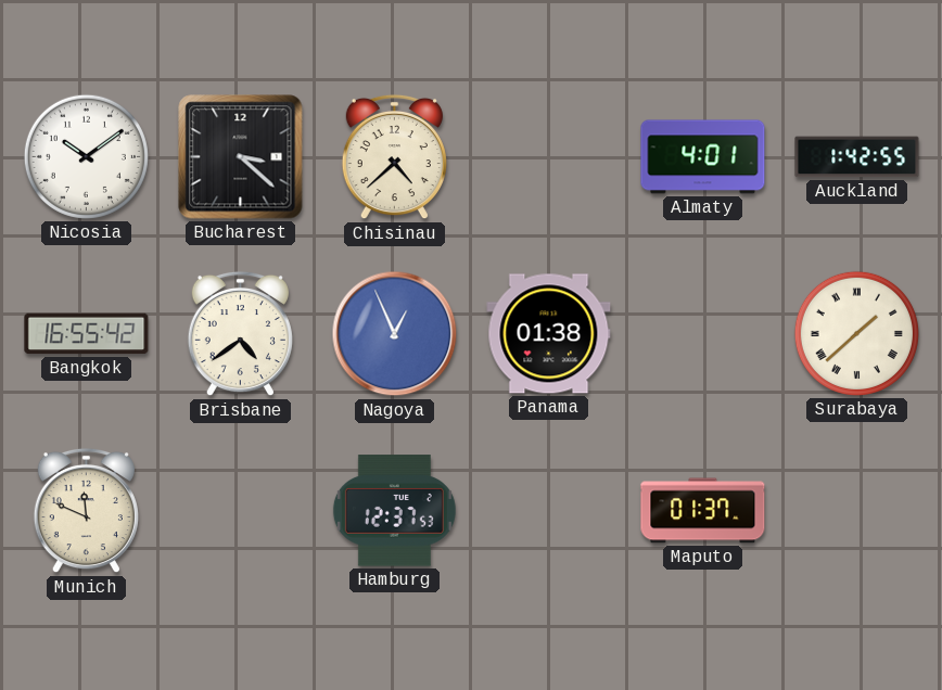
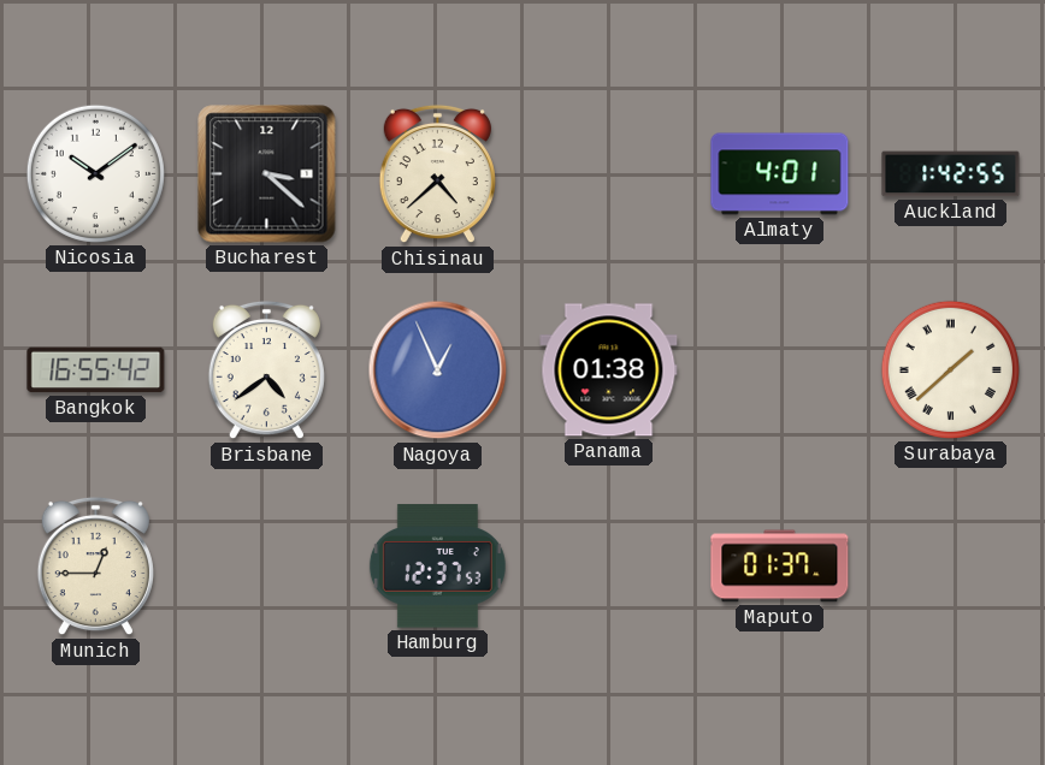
Munich: 11:49 -> 12:45 (95, 567)
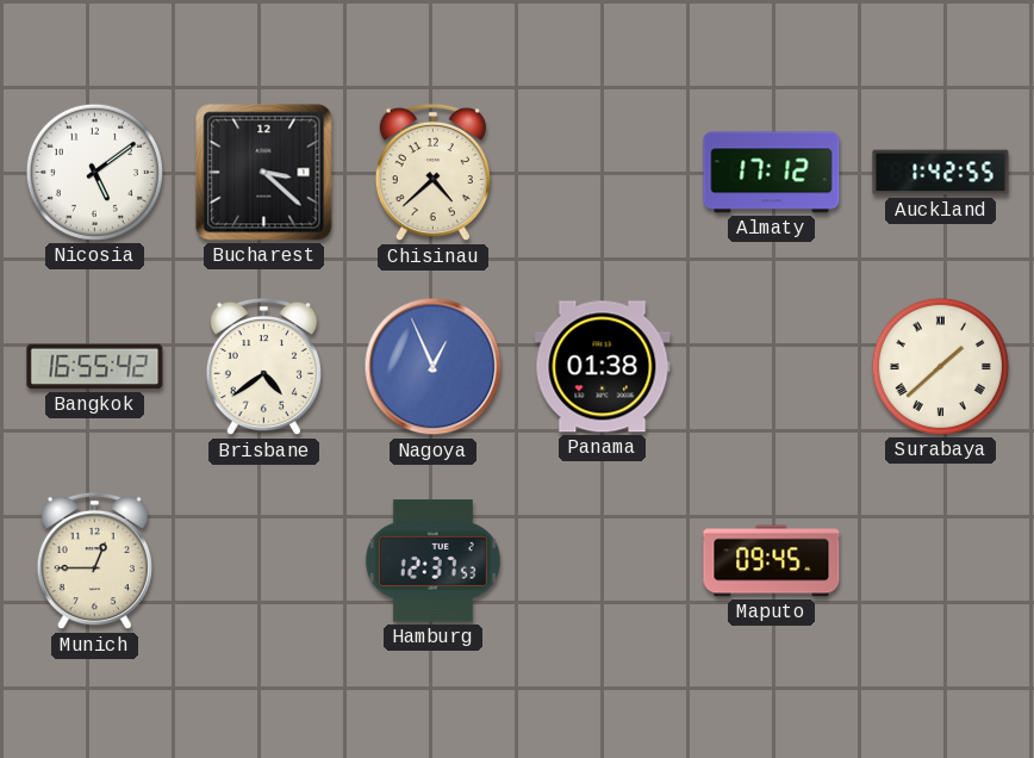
Nicosia: 10:09 -> 5:09 (94, 172)
Almaty: 4:01 -> 17:12 (772, 173)
Maputo: 01:37 -> 09:45 (772, 561)
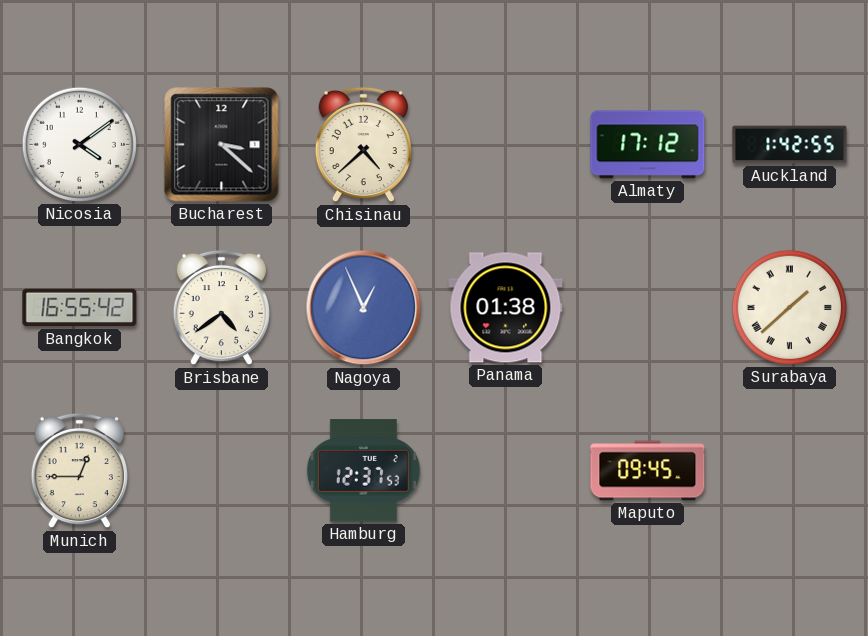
Nicosia: 5:09 -> 4:09 (79, 144)
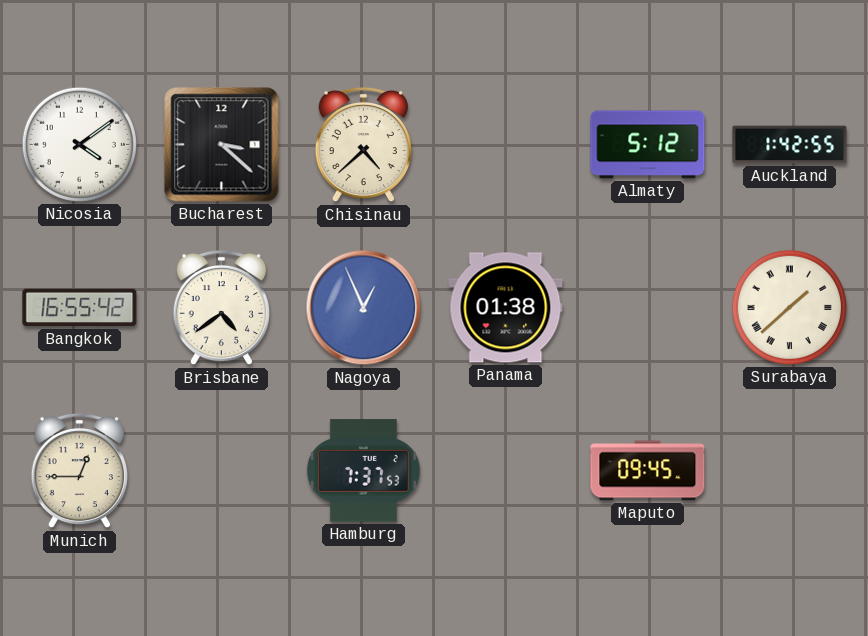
Almaty: 17:12 -> 5:12 (648, 145)
Hamburg: 12:37 -> 7:37 (363, 471)
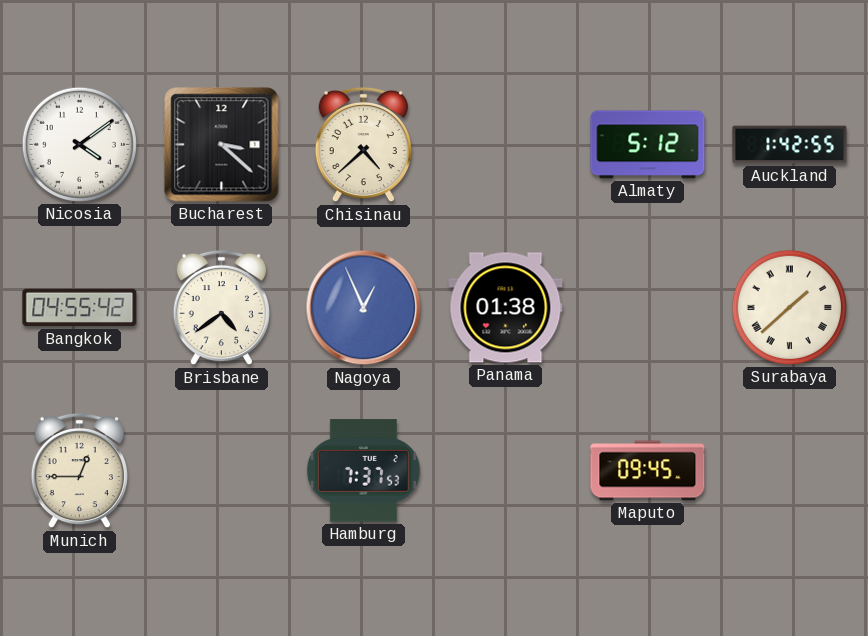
Bangkok: 16:55 -> 04:55 (80, 308)
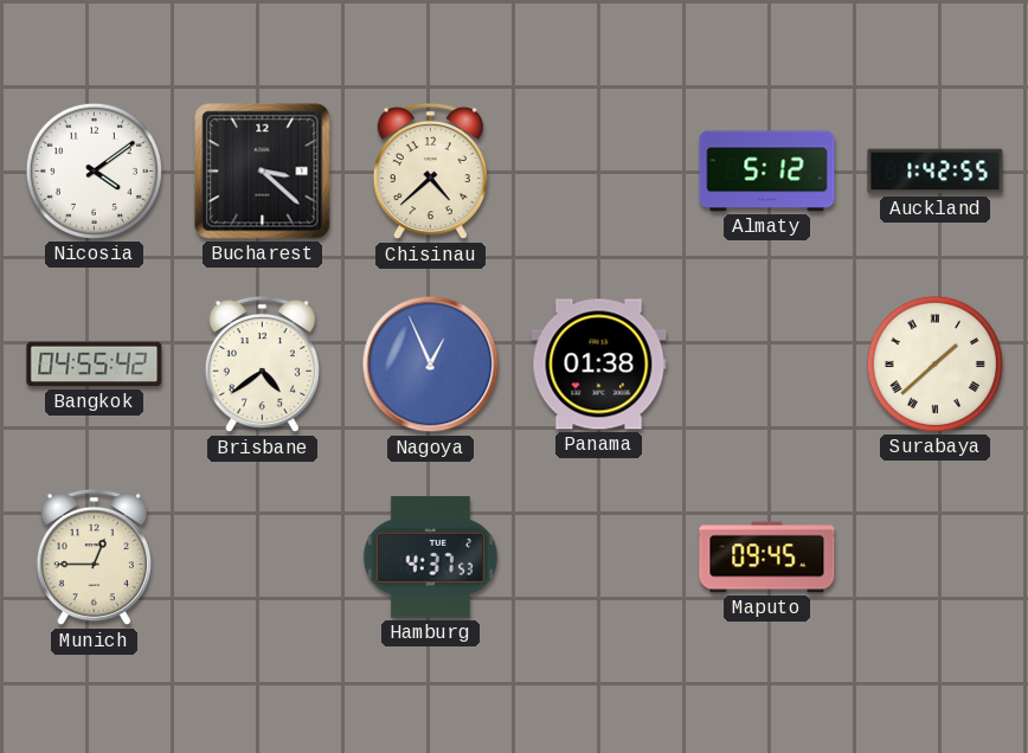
Hamburg: 7:37 -> 4:37 (430, 558)
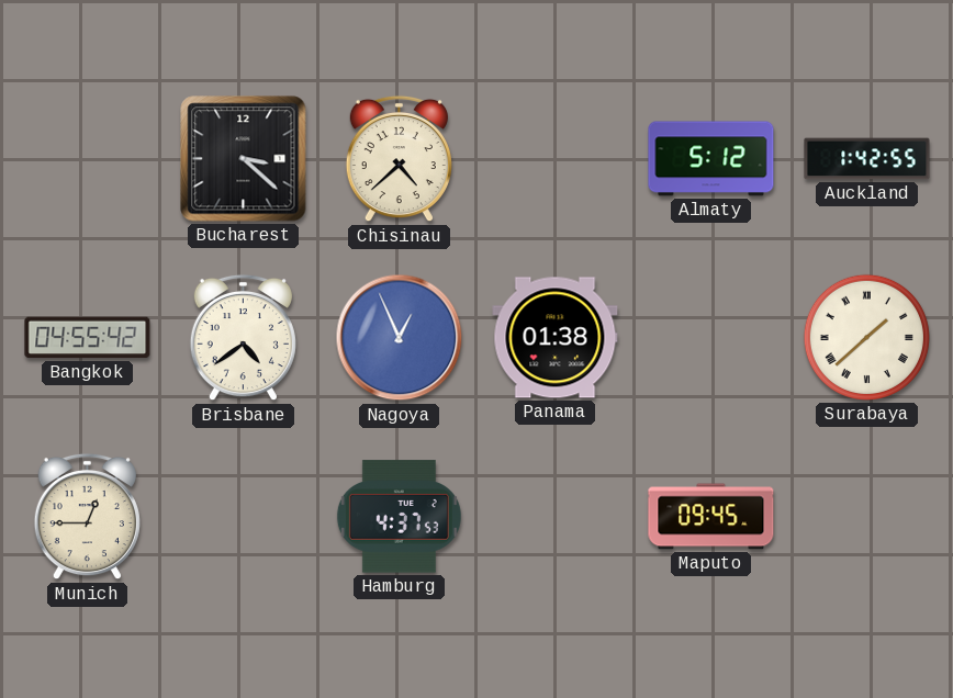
Nicosia: 4:09 -> none (94, 170)
